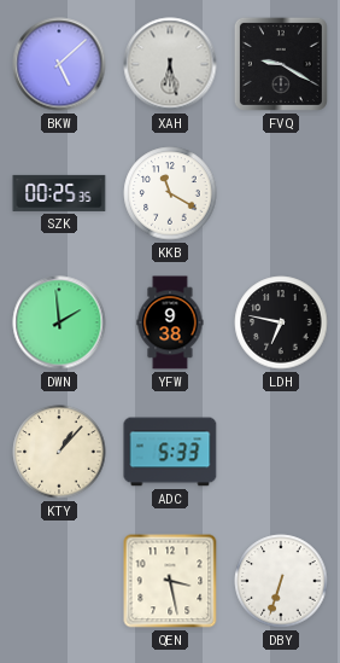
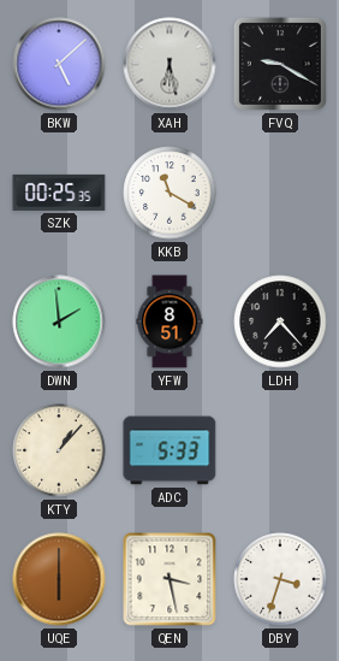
YFW: 9:38 -> 8:51 (169, 321)
LDH: 6:47 -> 7:23 (280, 321)
UQE: none -> 6:00 (59, 579)
DBY: 6:33 -> 3:33 (280, 579)
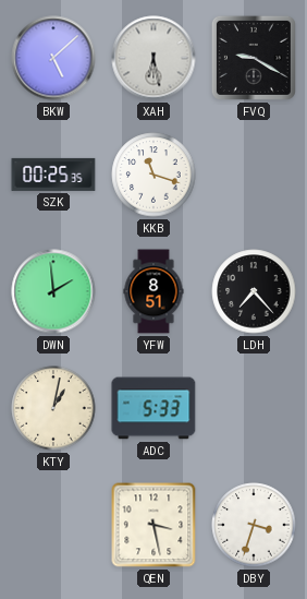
KKB: 11:20 -> 11:18 (153, 175)
KTY: 1:07 -> 1:02 (53, 408)
UQE: 6:00 -> none (59, 579)
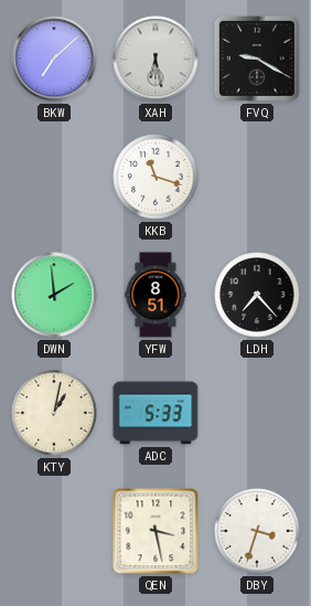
BKW: 5:08 -> 7:08 (54, 59)
SZK: 00:25 -> none (53, 175)
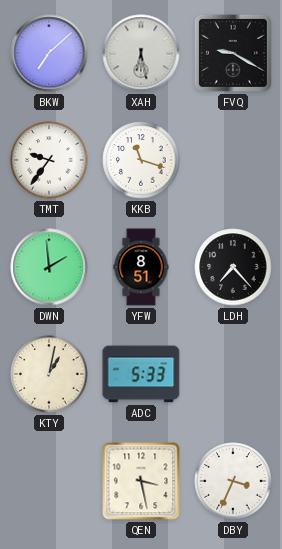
TMT: none -> 9:36 (49, 160)
DBY: 3:33 -> 3:34 (233, 481)
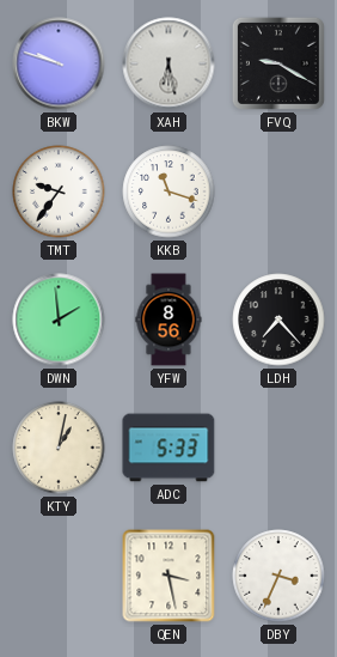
BKW: 7:08 -> 9:48 (59, 63)
YFW: 8:51 -> 8:56 (168, 320)
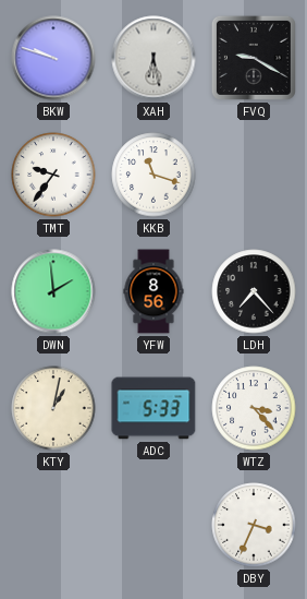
WTZ: none -> 3:23 (254, 408)
QEN: 3:28 -> none (168, 576)
